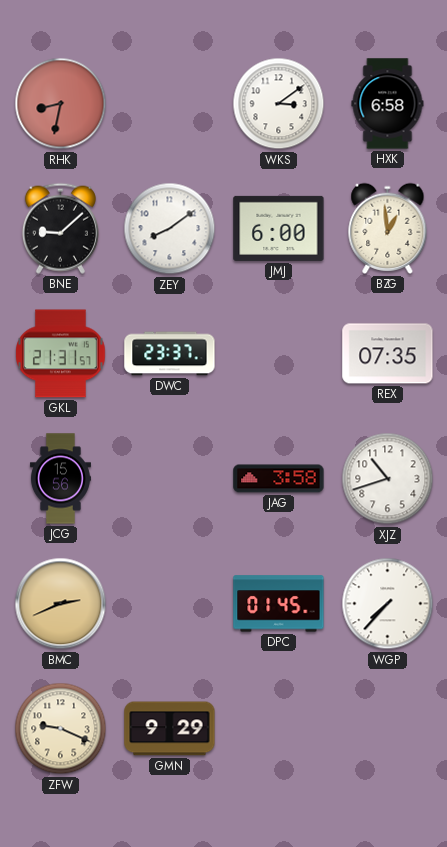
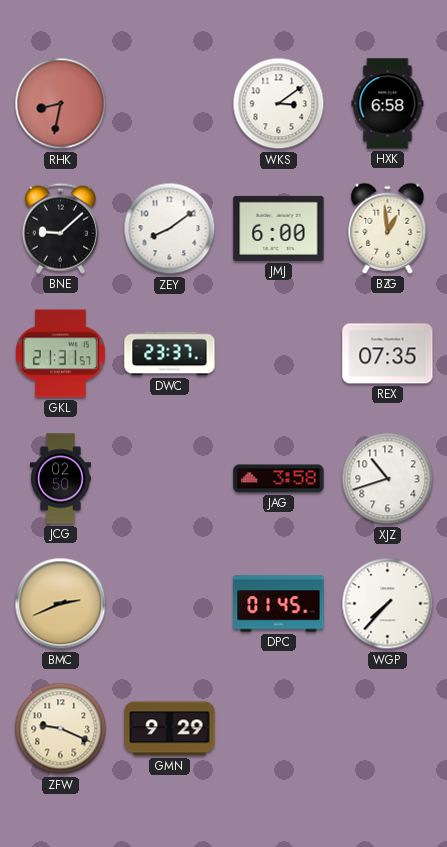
JCG: 15:56 -> 02:50 (60, 479)
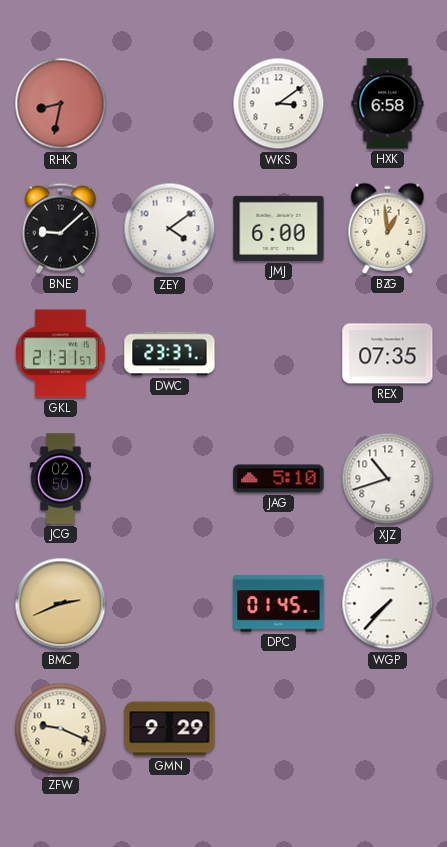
ZEY: 8:09 -> 4:09 (170, 229)
JAG: 3:58 -> 5:10 (279, 479)
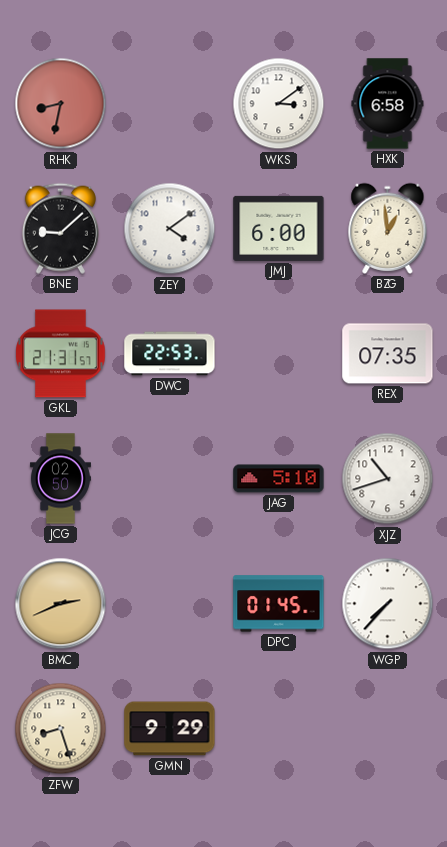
DWC: 23:37 -> 22:53 (170, 354)
ZFW: 9:19 -> 8:27 (61, 729)
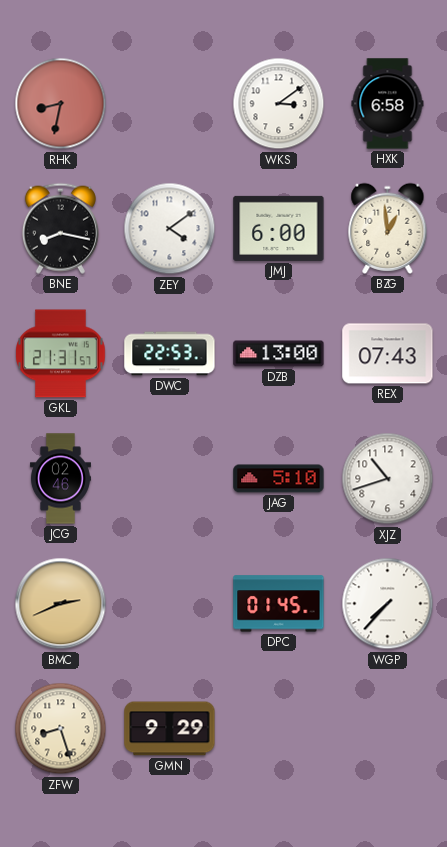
BNE: 9:08 -> 8:17 (60, 228)
DZB: none -> 13:00 (279, 354)
REX: 07:35 -> 07:43 (388, 354)
JCG: 02:50 -> 02:46 (60, 479)
